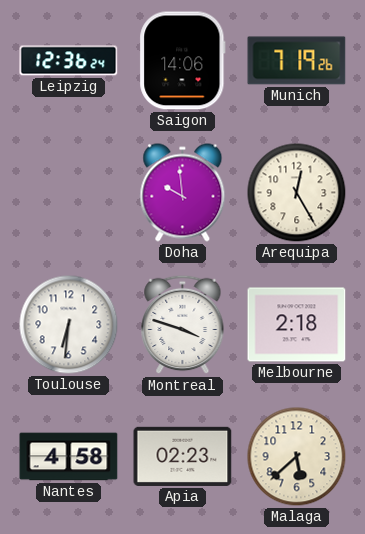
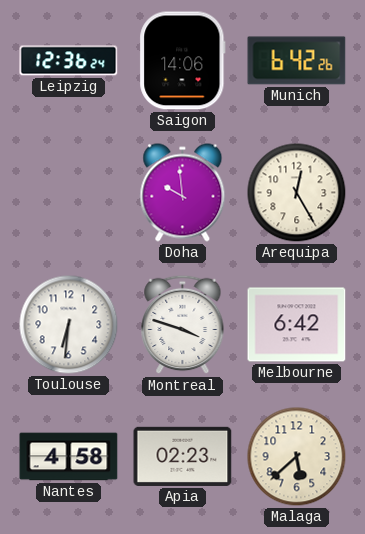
Munich: 7:19 -> 6:42 (297, 61)
Melbourne: 2:18 -> 6:42 (297, 325)
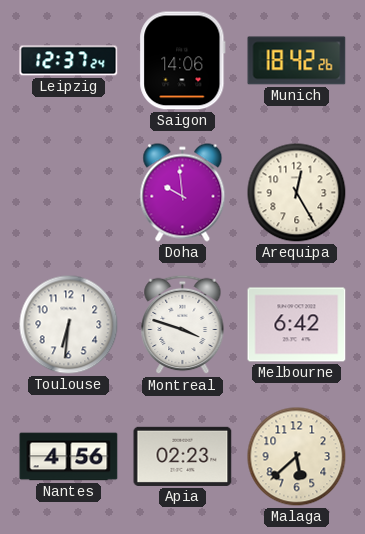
Leipzig: 12:36 -> 12:37 (69, 61)
Munich: 6:42 -> 18:42 (297, 61)
Nantes: 4:58 -> 4:56 (69, 457)
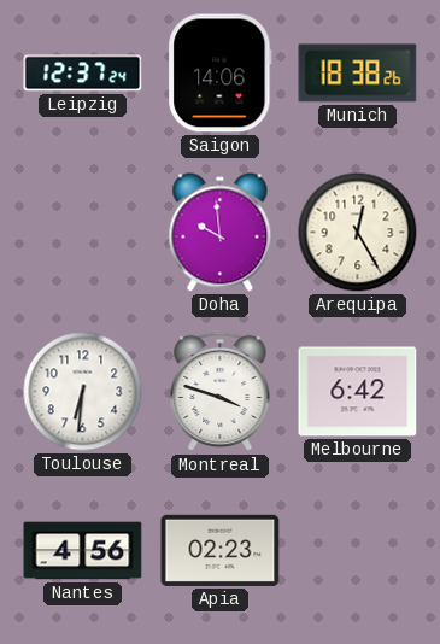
Munich: 18:42 -> 18:38 (358, 74)
Malaga: 5:38 -> none (297, 457)
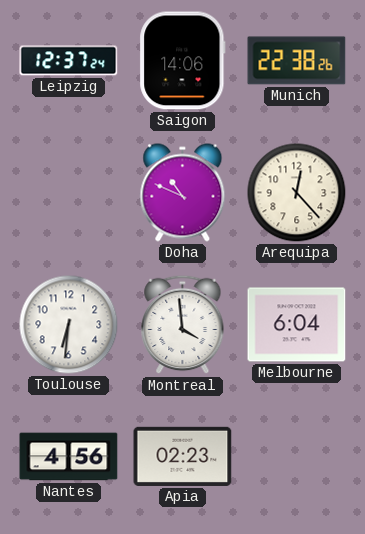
Munich: 18:38 -> 22:38 (297, 61)
Doha: 9:59 -> 10:49 (183, 193)
Arequipa: 12:25 -> 12:23 (297, 193)
Montreal: 3:48 -> 3:59 (183, 325)
Melbourne: 6:42 -> 6:04 (297, 325)
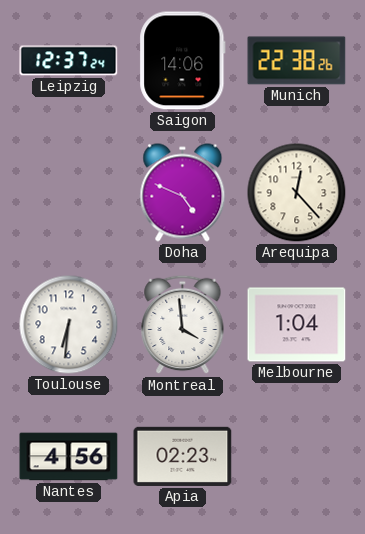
Doha: 10:49 -> 4:49 (183, 193)
Melbourne: 6:04 -> 1:04 (297, 325)
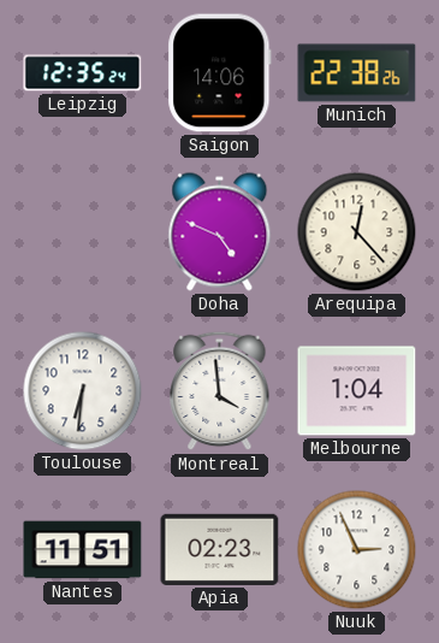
Leipzig: 12:37 -> 12:35 (83, 73)
Nantes: 4:56 -> 11:51 (83, 550)
Nuuk: none -> 2:56 (357, 550)
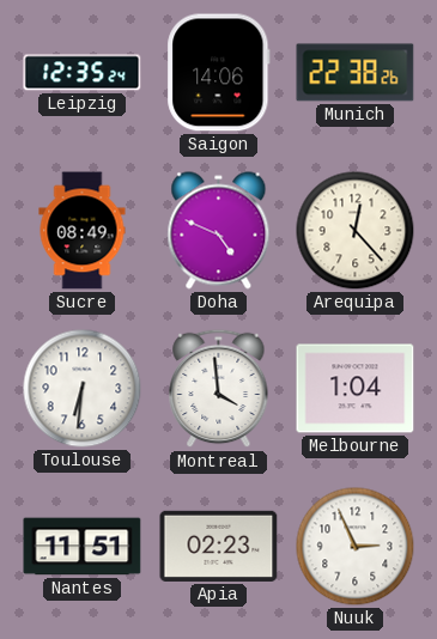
Sucre: none -> 08:49 (83, 231)
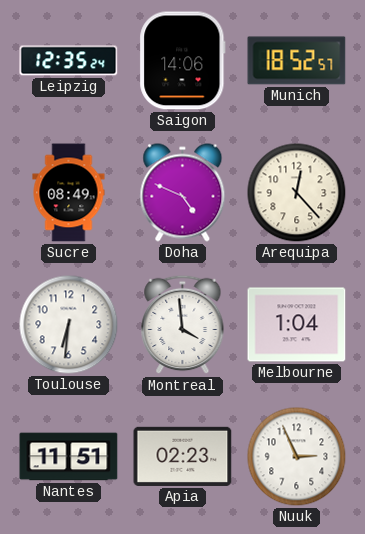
Munich: 22:38 -> 18:52 (297, 61)
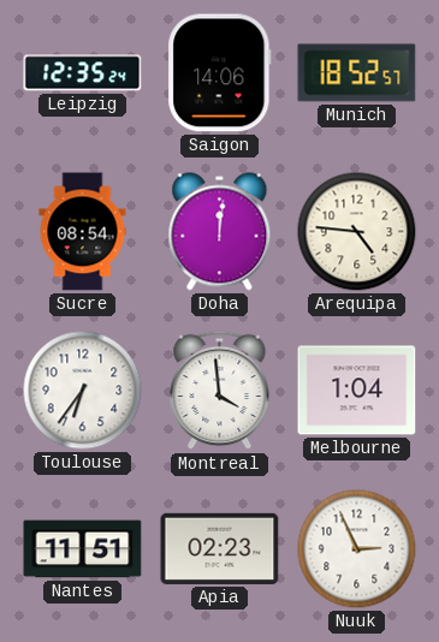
Sucre: 08:49 -> 08:54 (83, 232)
Doha: 4:49 -> 12:01 (220, 232)
Arequipa: 12:23 -> 4:46 (357, 232)
Toulouse: 6:31 -> 6:36 (83, 391)
